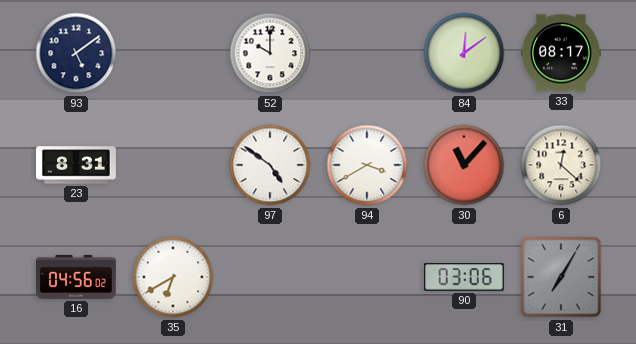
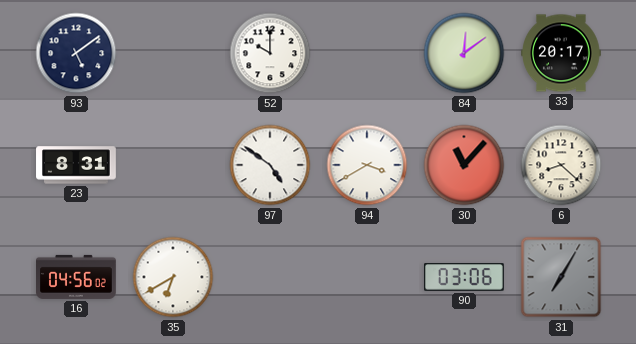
33: 08:17 -> 20:17 (562, 53)
6: 12:22 -> 8:22 (561, 165)
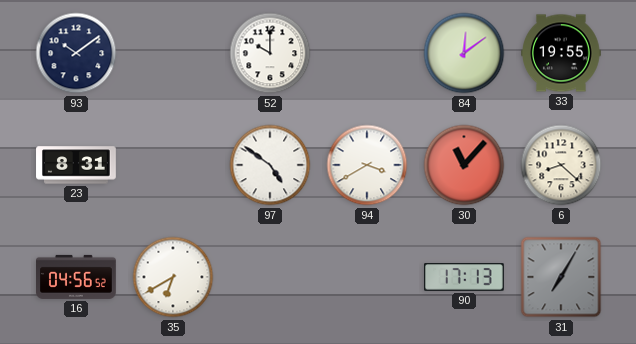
93: 5:09 -> 10:09 (76, 53)
33: 20:17 -> 19:55 (562, 53)
16: 04:56:02 -> 04:56:52 (77, 277)
90: 03:06 -> 17:13 (465, 277)
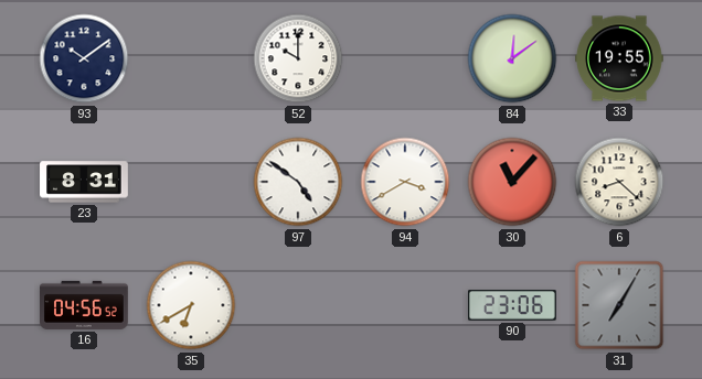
90: 17:13 -> 23:06 (513, 305)
